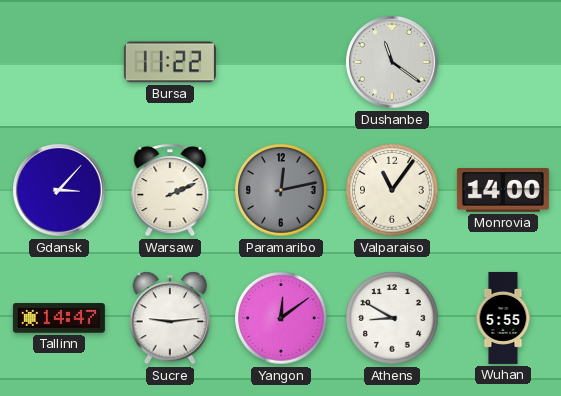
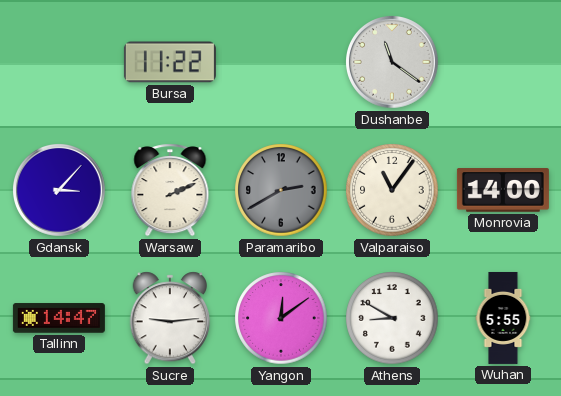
Paramaribo: 12:13 -> 2:40 (281, 190)
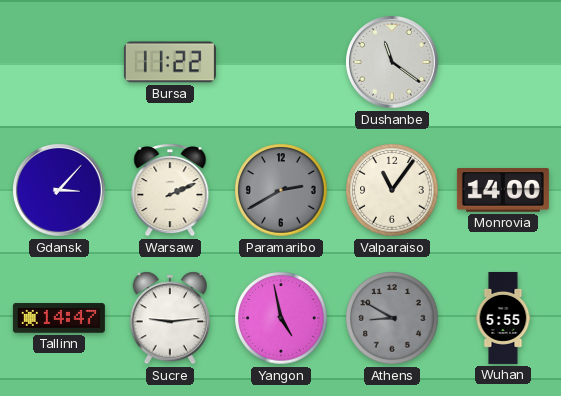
Yangon: 12:09 -> 4:58 (281, 318)
Athens dial: white -> grey (392, 318)
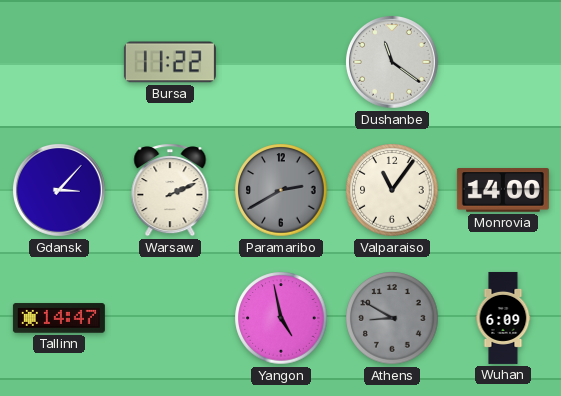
Sucre: 9:14 -> none (170, 318)
Wuhan: 5:55 -> 6:09 (503, 318)
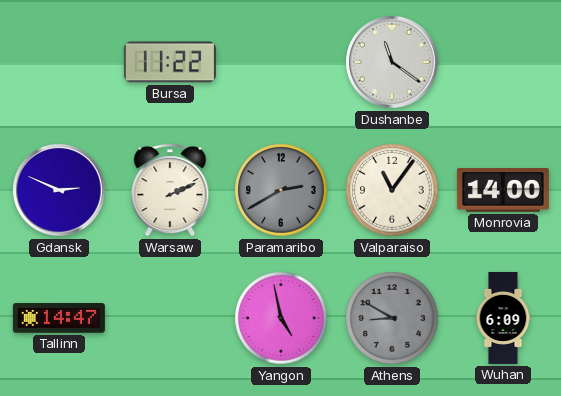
Gdansk: 3:07 -> 2:49 (59, 190)
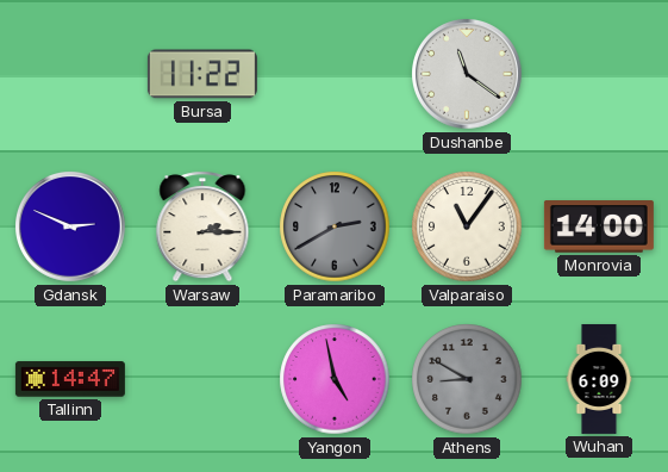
Warsaw: 2:11 -> 2:15 (202, 226)
